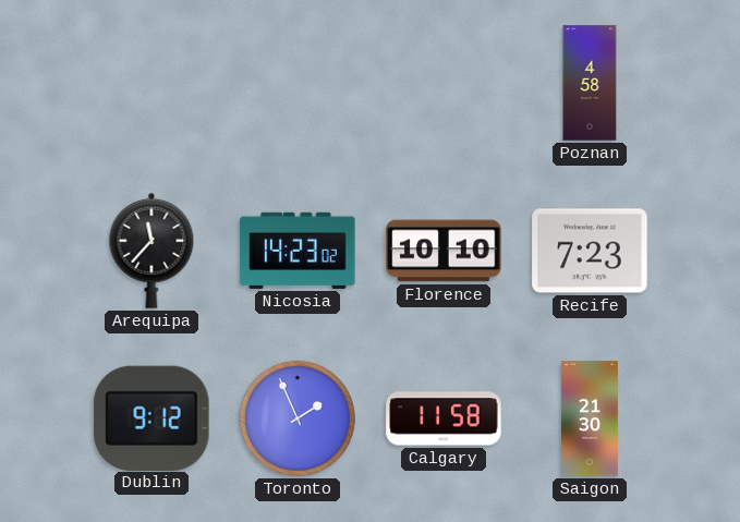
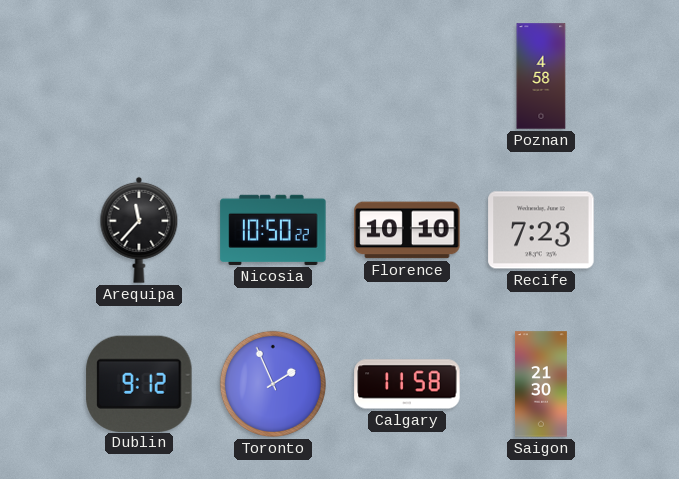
Nicosia: 14:23 -> 10:50 (273, 230)
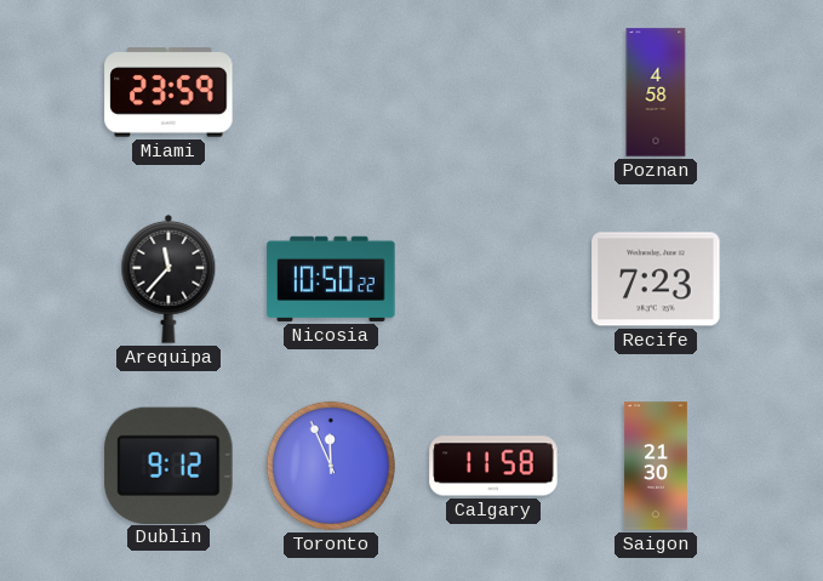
Miami: none -> 23:59 (168, 92)
Florence: 10:10 -> none (407, 230)
Toronto: 1:56 -> 11:56 (331, 466)
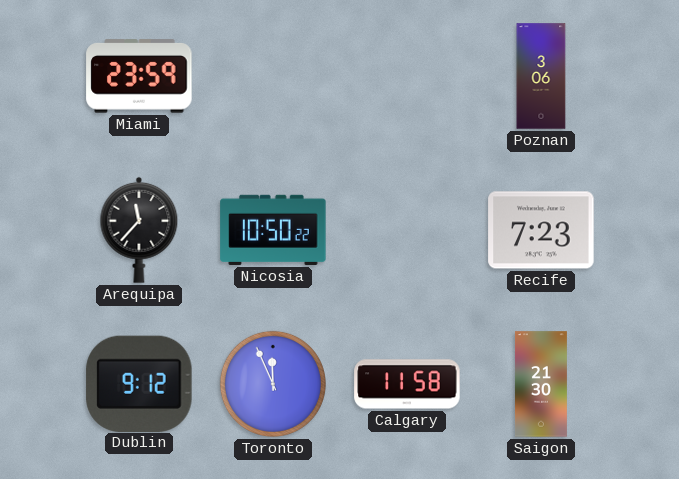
Poznan: 4:58 -> 3:06 (541, 76)
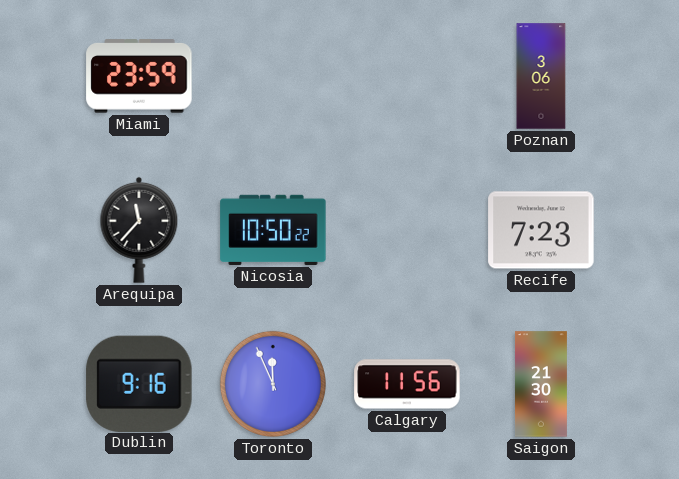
Dublin: 9:12 -> 9:16 (139, 383)
Calgary: 11:58 -> 11:56 (407, 384)
